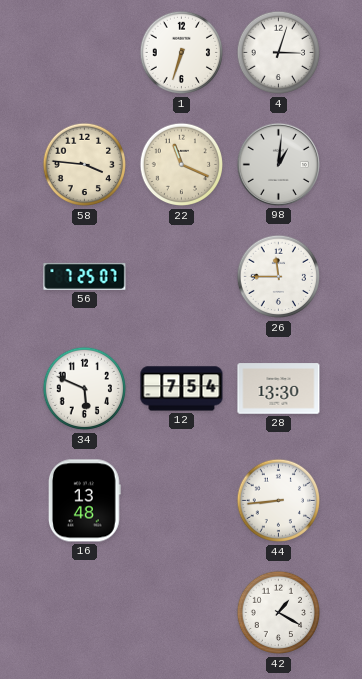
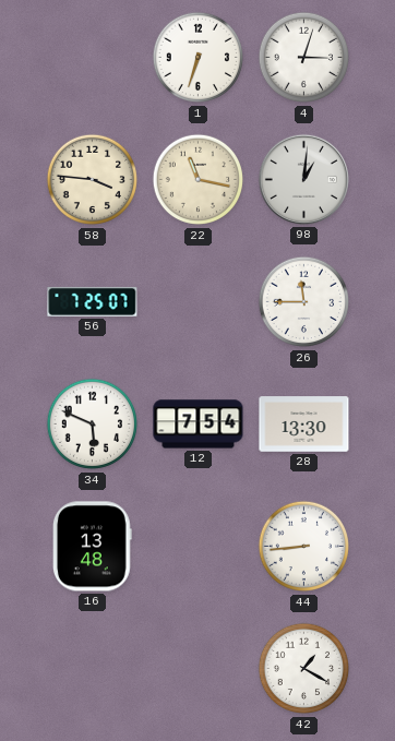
22: 11:19 -> 11:17 (199, 180)
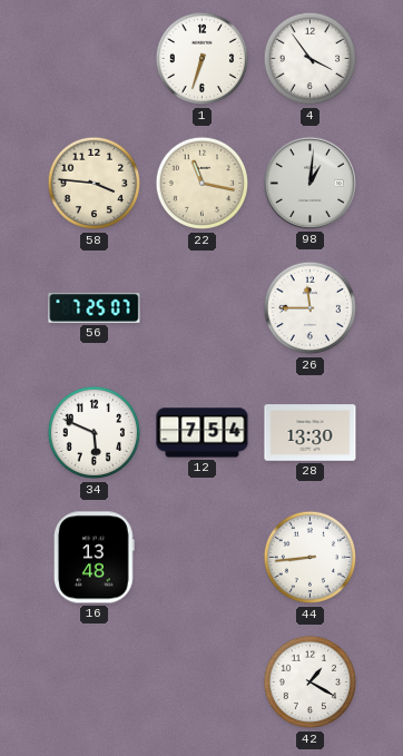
4: 3:03 -> 3:54 (311, 59)
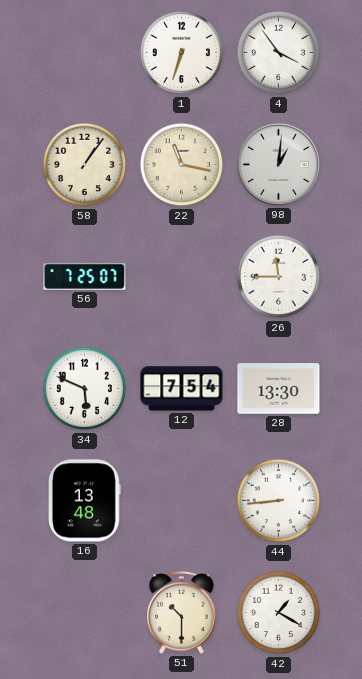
58: 3:46 -> 1:06 (85, 165)
51: none -> 10:30 (182, 613)
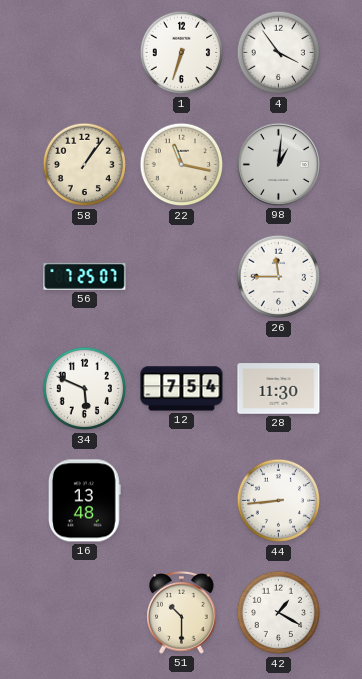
28: 13:30 -> 11:30 (279, 389)
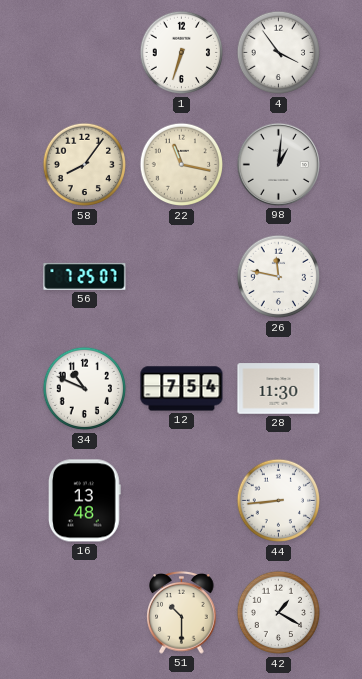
58: 1:06 -> 8:06 (85, 165)
26: 11:45 -> 11:47 (279, 277)
34: 5:49 -> 10:49 (85, 389)
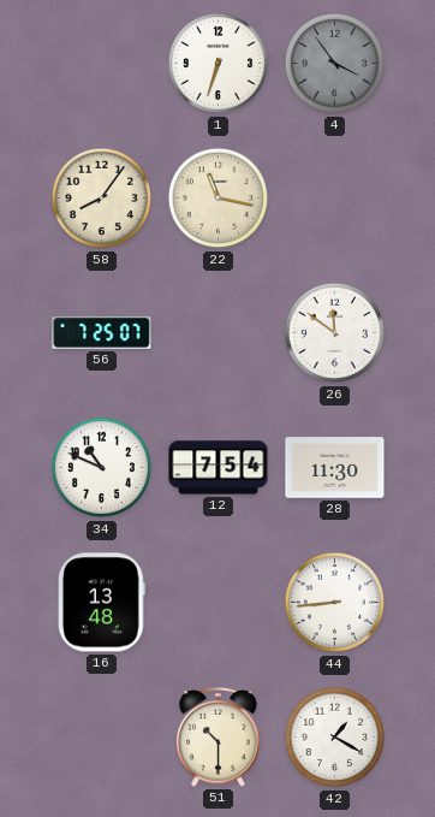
4 dial: white -> grey (335, 64)
98: 1:01 -> none (278, 164)
26: 11:47 -> 11:51 (335, 333)
